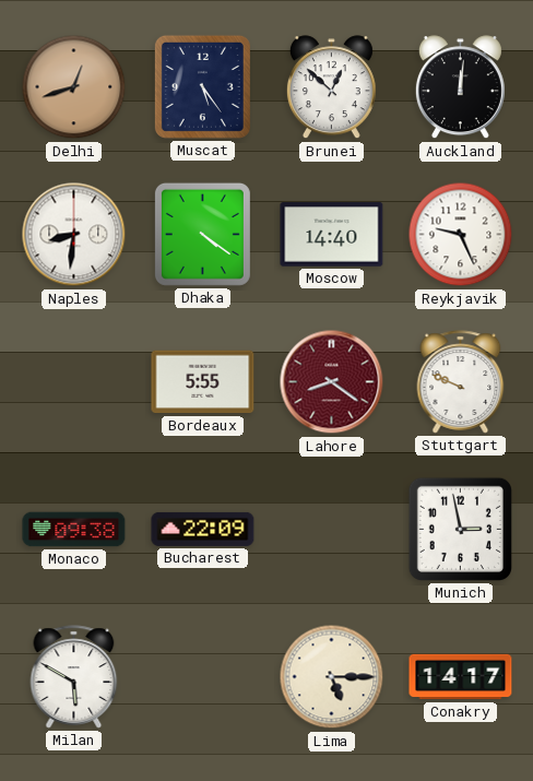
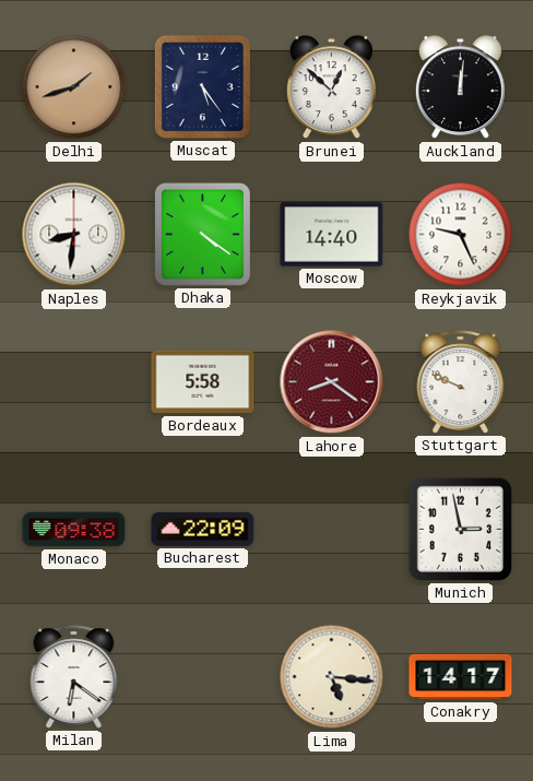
Delhi: 12:42 -> 1:42 (74, 87)
Bordeaux: 5:55 -> 5:58 (203, 382)
Milan: 5:50 -> 6:21 (74, 677)
Lima: 5:15 -> 5:16 (332, 677)
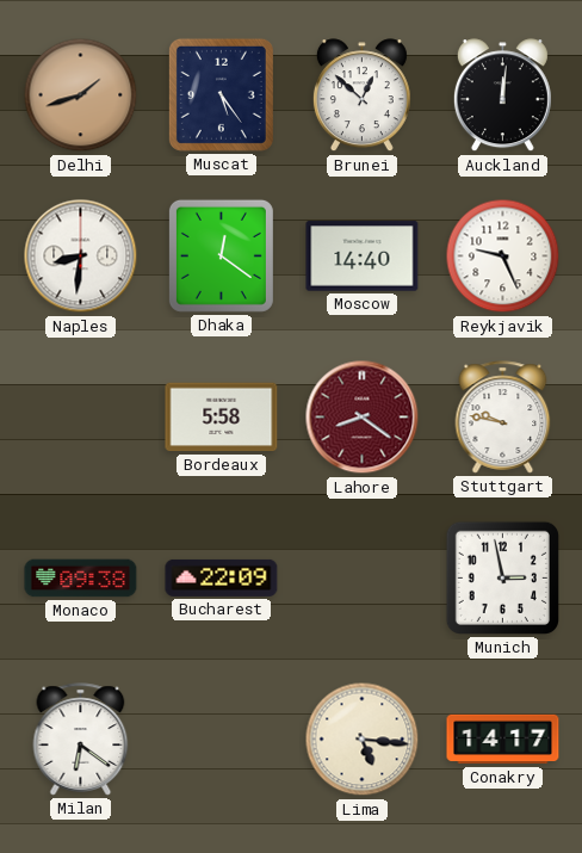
Dhaka: 4:21 -> 12:21 (221, 255)
Stuttgart: 9:49 -> 9:47 (503, 418)
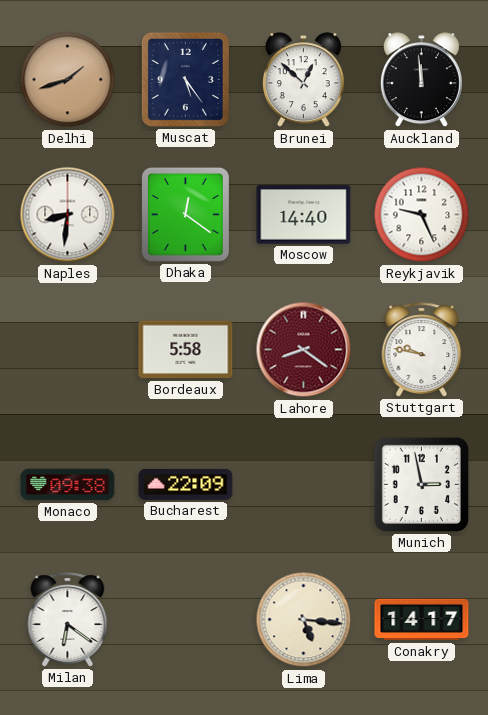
Auckland: 12:01 -> 11:59 (421, 80)
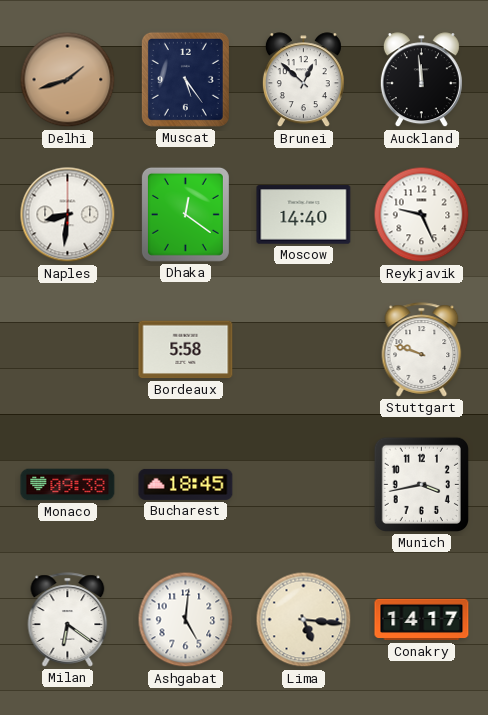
Lahore: 8:21 -> none (304, 350)
Stuttgart: 9:47 -> 9:48 (422, 350)
Bucharest: 22:09 -> 18:45 (186, 484)
Munich: 2:58 -> 3:43 (421, 484)
Ashgabat: none -> 5:01 (186, 620)
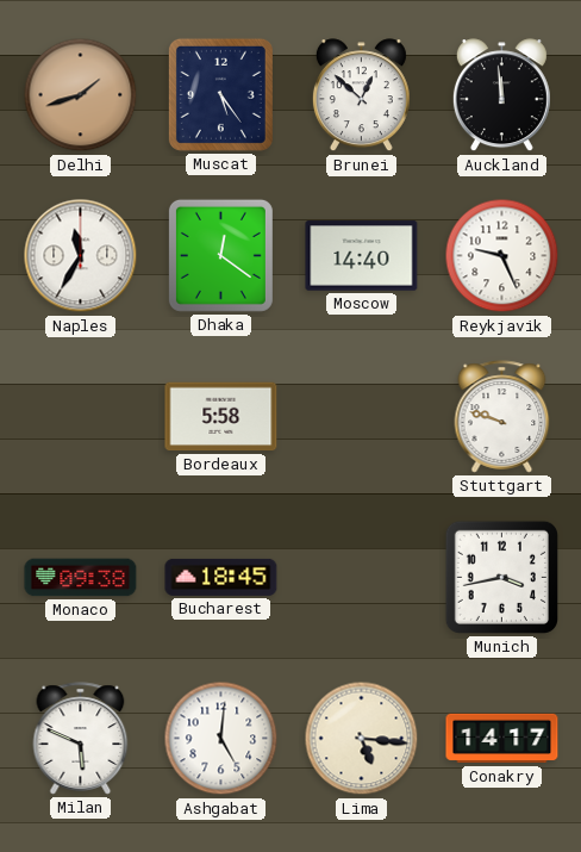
Naples: 8:31 -> 11:35 (81, 256)
Milan: 6:21 -> 5:49 (81, 739)
